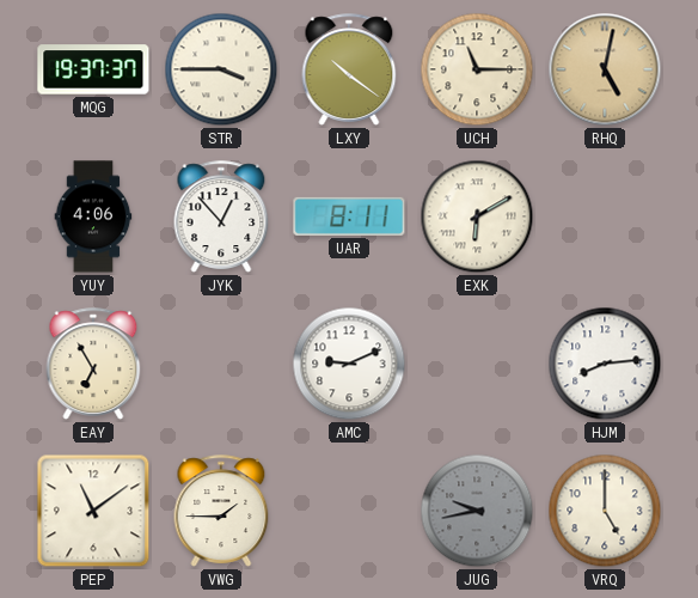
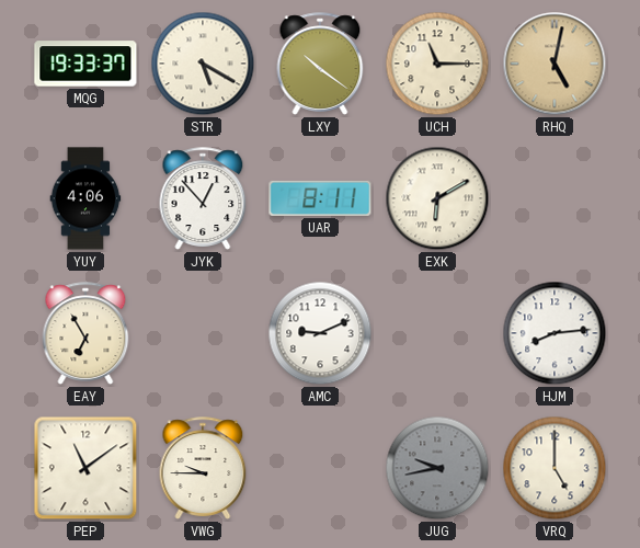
MQG: 19:37 -> 19:33 (85, 64)
STR: 3:45 -> 5:20 (203, 64)
VWG: 1:45 -> 9:45 (203, 468)
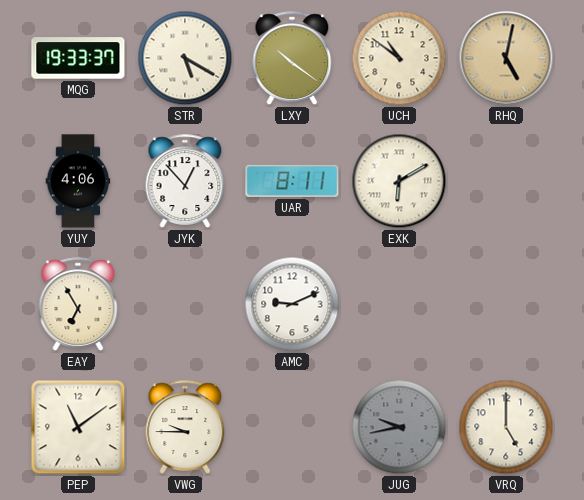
UCH: 11:15 -> 10:51 (399, 58)
HJM: 8:14 -> none (555, 333)
